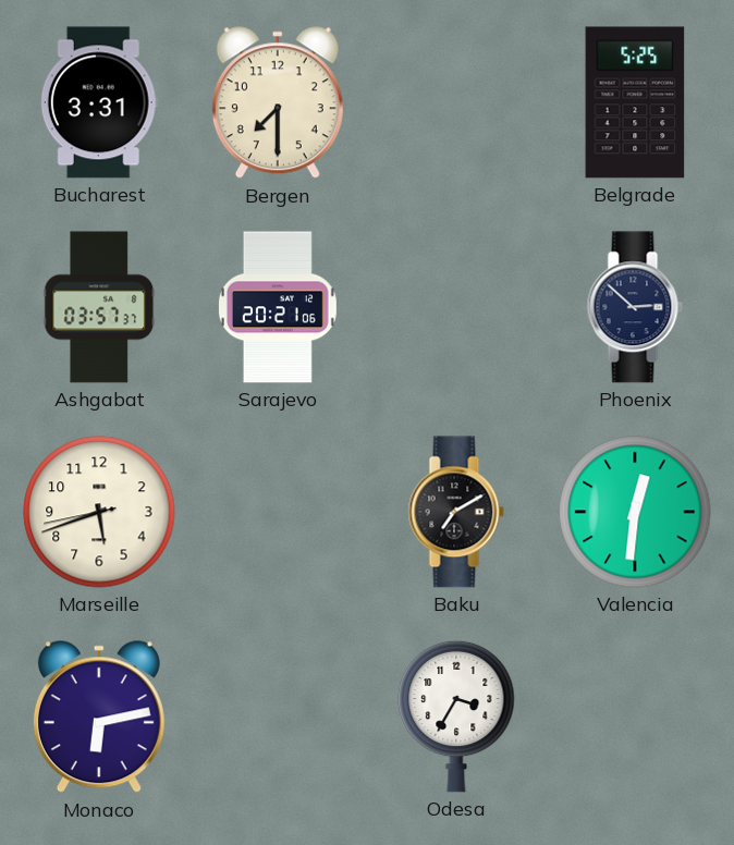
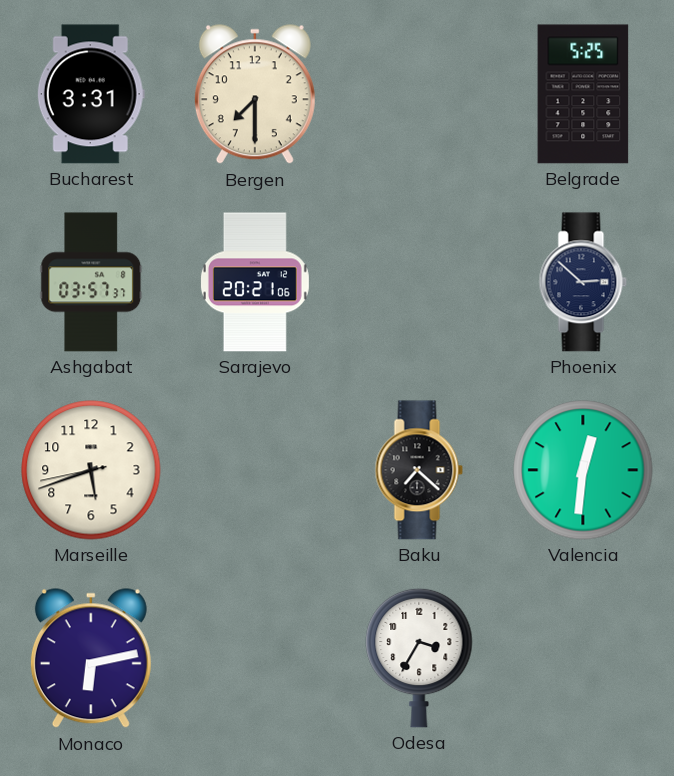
Baku: 7:10 -> 7:22 (419, 470)
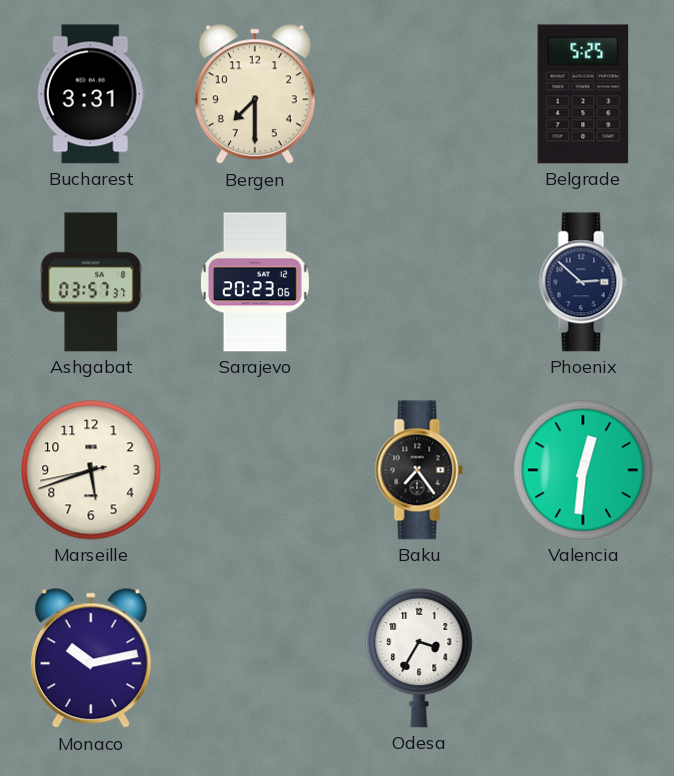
Sarajevo: 20:21 -> 20:23 (255, 282)
Baku: 7:22 -> 7:24 (419, 470)
Monaco: 6:13 -> 10:13 (91, 659)
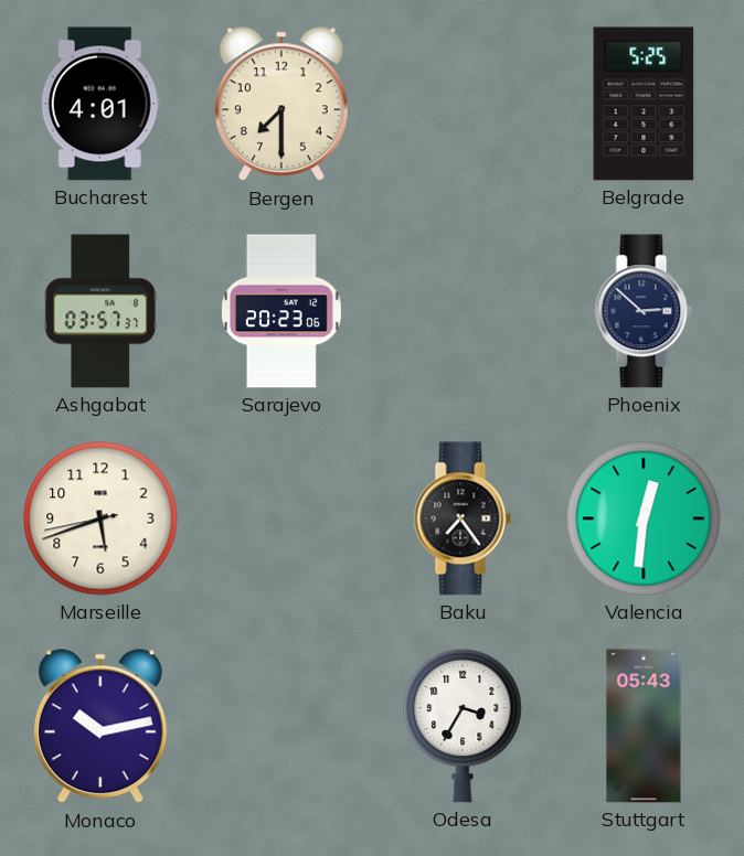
Bucharest: 3:31 -> 4:01 (100, 104)
Stuttgart: none -> 05:43 (644, 726)
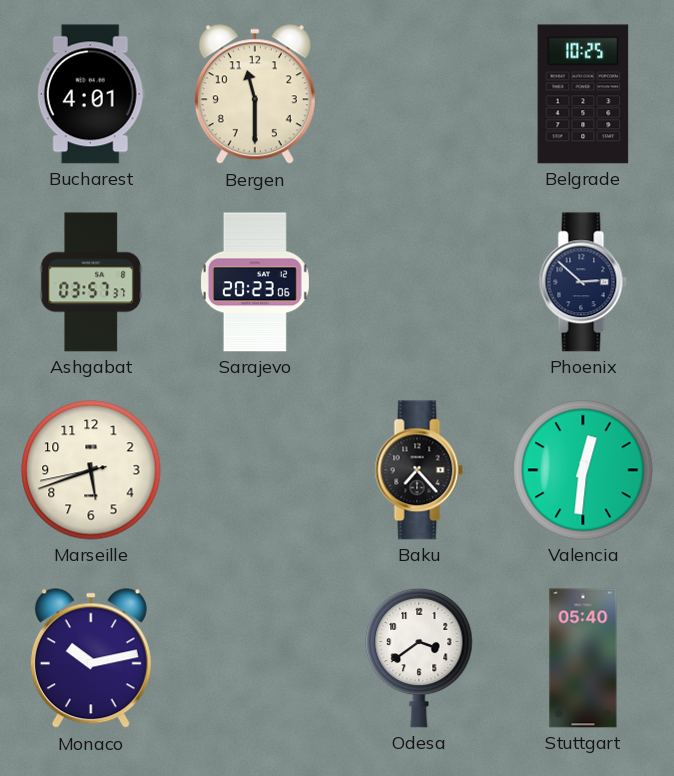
Bergen: 7:30 -> 11:30 (255, 95)
Belgrade: 5:25 -> 10:25 (583, 94)
Baku: 7:24 -> 7:23 (419, 470)
Odesa: 3:35 -> 3:39 (419, 658)
Stuttgart: 05:43 -> 05:40 (583, 658)
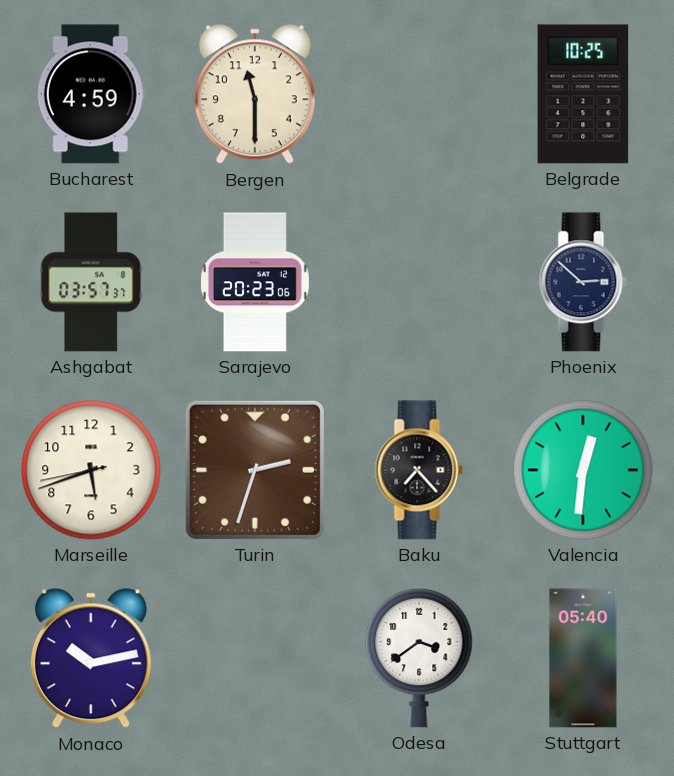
Bucharest: 4:01 -> 4:59 (91, 94)
Turin: none -> 2:33 (255, 470)
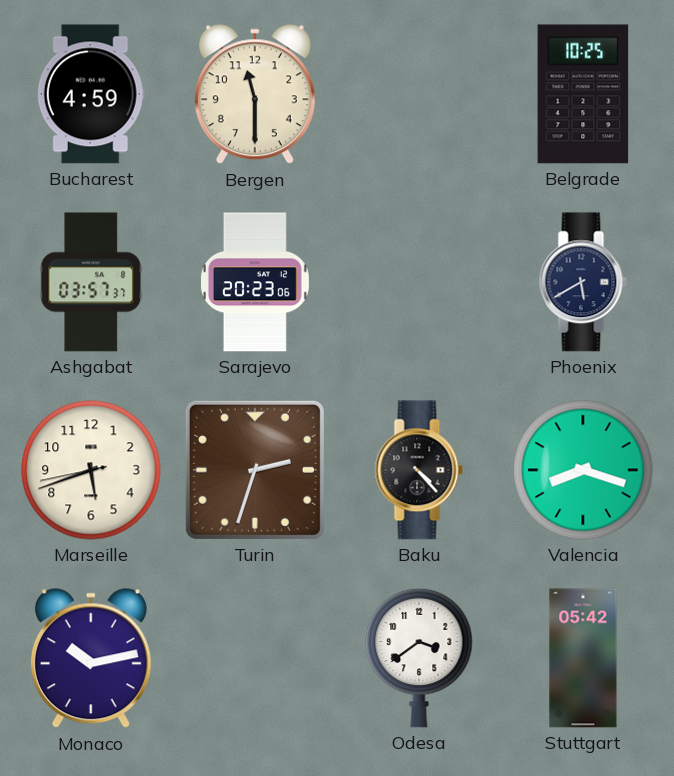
Phoenix: 2:52 -> 5:40 (583, 282)
Baku: 7:23 -> 4:23 (419, 470)
Valencia: 12:31 -> 8:18 (583, 470)
Stuttgart: 05:40 -> 05:42 (583, 658)
